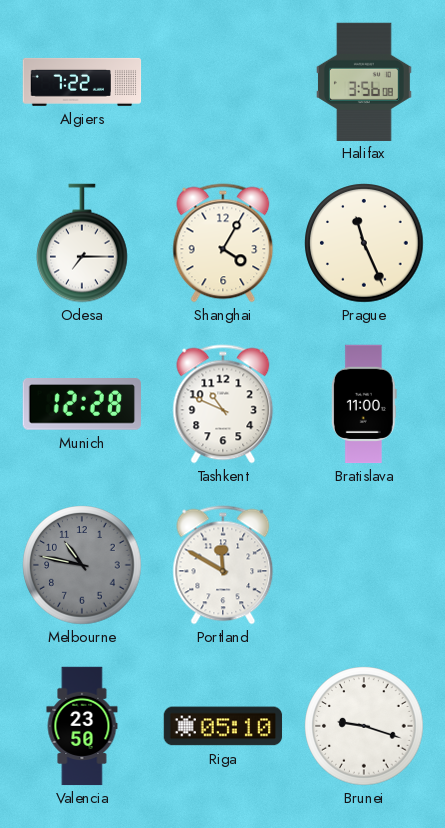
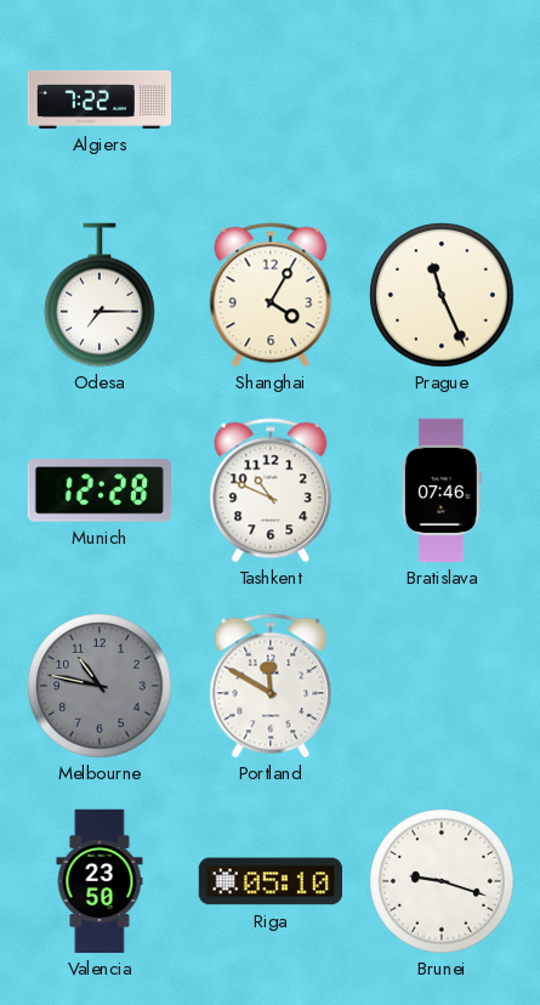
Halifax: 3:56 -> none (364, 81)
Bratislava: 11:00 -> 07:46 (442, 490)
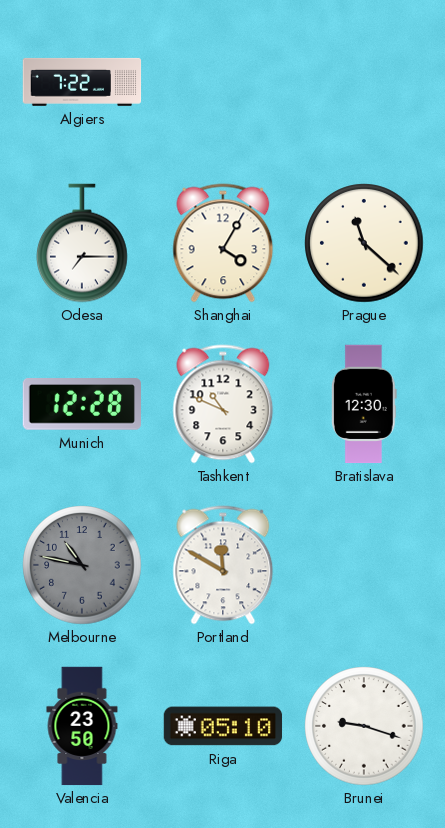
Prague: 11:26 -> 11:22 (364, 243)
Bratislava: 07:46 -> 12:30 (364, 404)
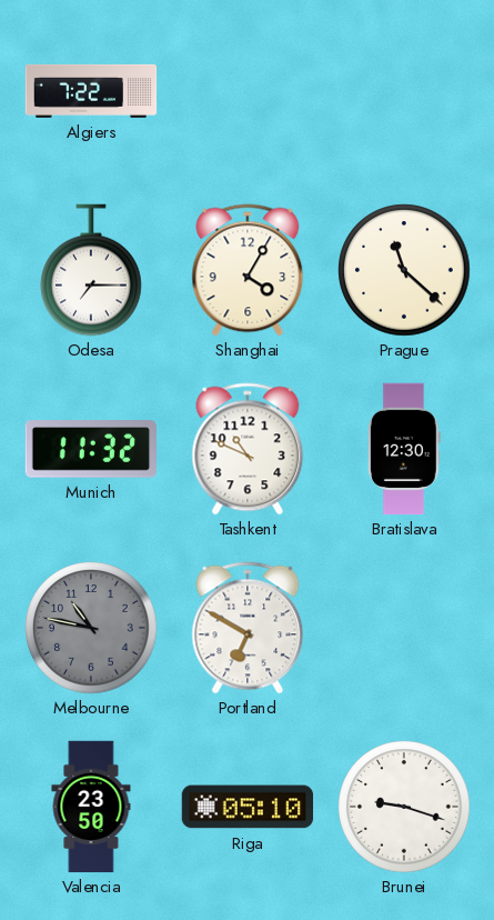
Munich: 12:28 -> 11:32 (90, 449)
Portland: 11:50 -> 6:50 (248, 628)
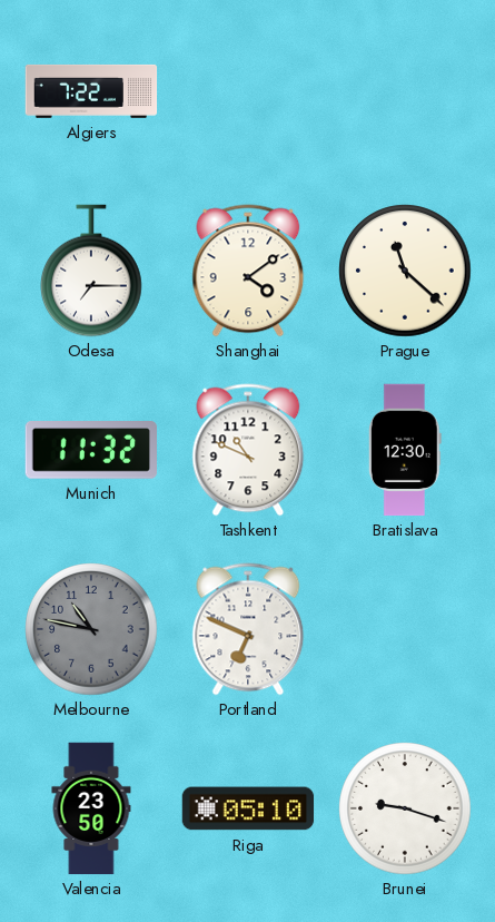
Shanghai: 4:05 -> 4:09 (248, 271)
Portland: 6:50 -> 6:49 (248, 629)
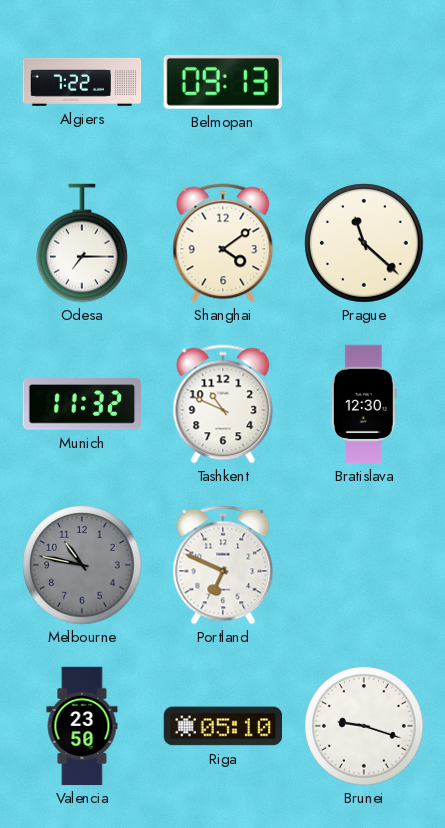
Belmopan: none -> 09:13 (223, 82)
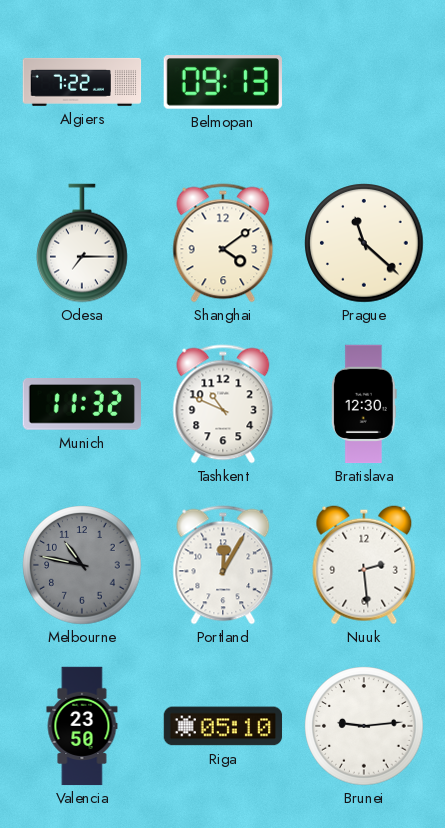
Portland: 6:49 -> 12:05 (223, 565)
Nuuk: none -> 2:29 (364, 565)
Brunei: 9:18 -> 9:14 (364, 726)
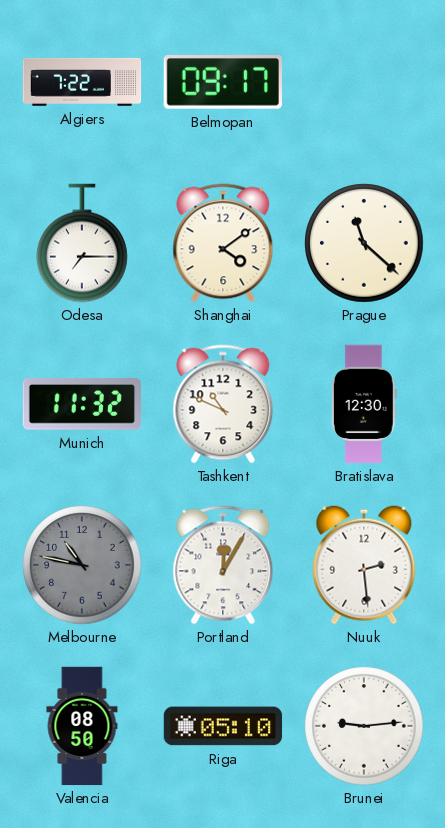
Belmopan: 09:13 -> 09:17 (223, 82)
Valencia: 23:50 -> 08:50 (82, 726)
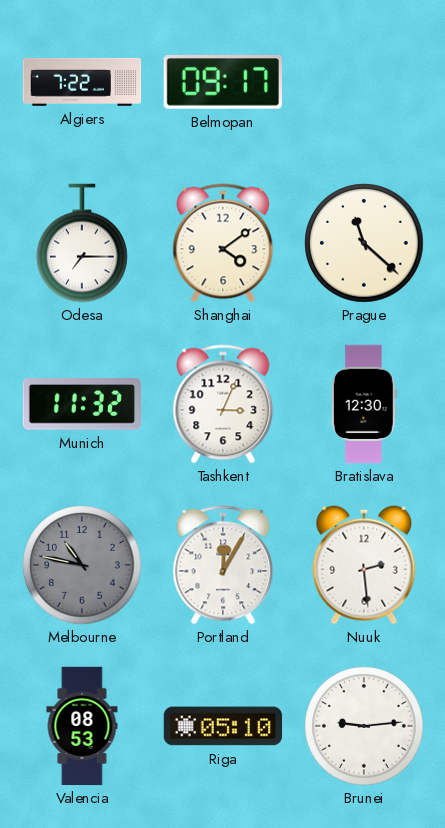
Tashkent: 10:49 -> 3:04 (223, 404)
Valencia: 08:50 -> 08:53 (82, 726)
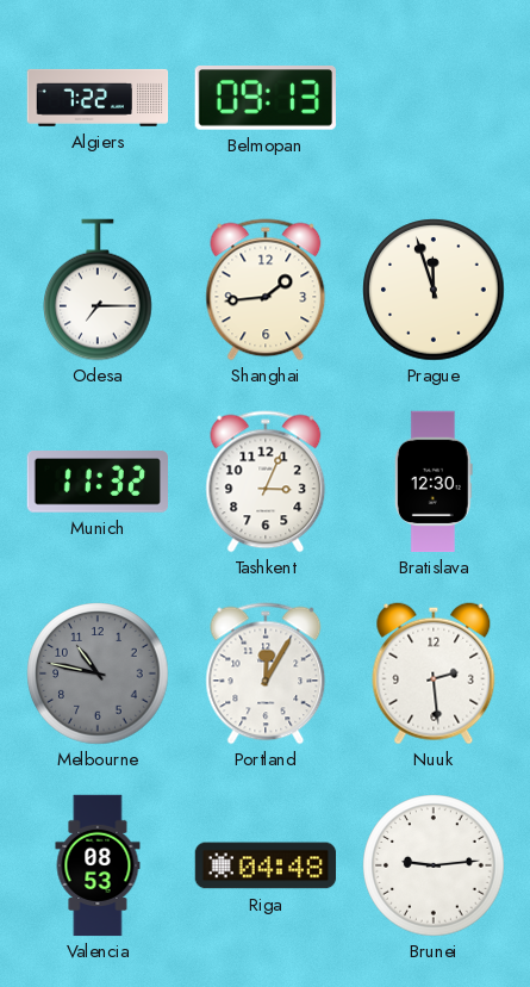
Belmopan: 09:17 -> 09:13 (266, 98)
Shanghai: 4:09 -> 1:44 (266, 290)
Prague: 11:22 -> 11:57 (434, 290)
Riga: 05:10 -> 04:48 (266, 865)
